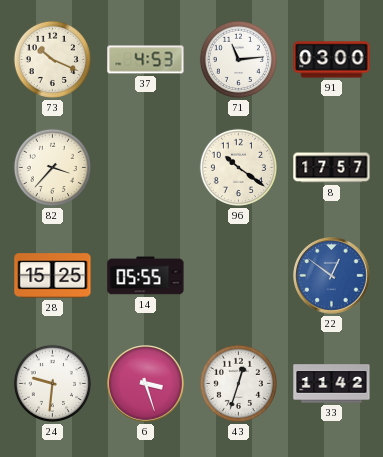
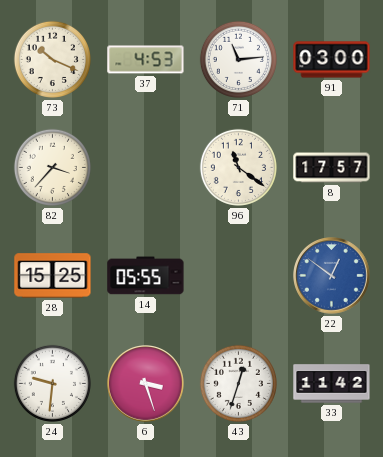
96: 10:21 -> 11:21 (238, 167)
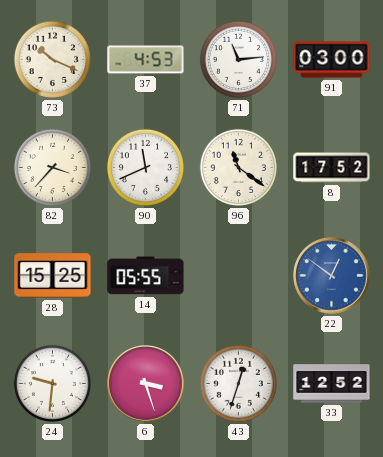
90: none -> 11:41 (145, 167)
8: 17:57 -> 17:52 (332, 168)
33: 11:42 -> 12:52 (332, 384)
